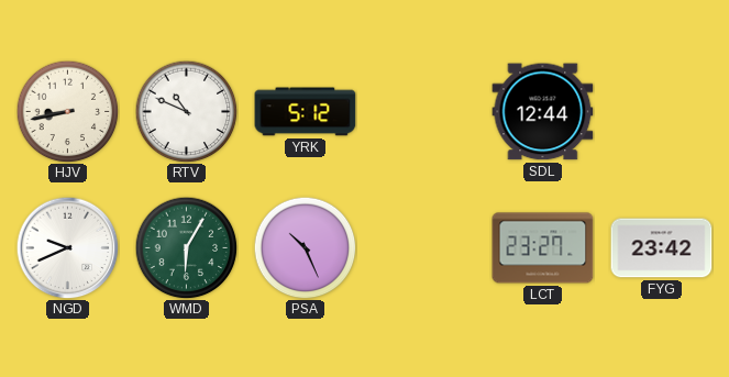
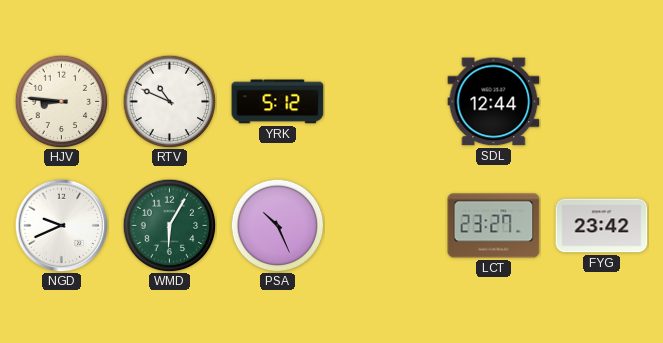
HJV: 8:43 -> 8:46 (61, 101)
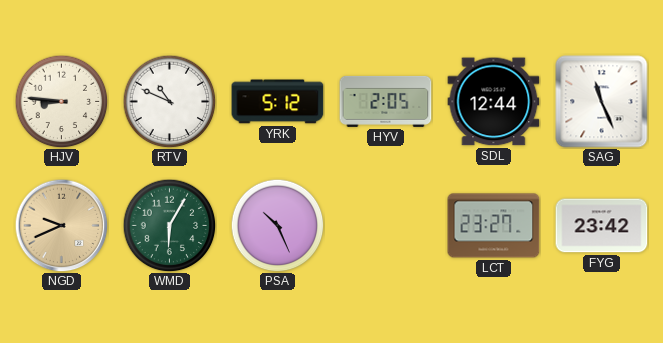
HYV: none -> 2:05 (386, 101)
SAG: none -> 11:26 (602, 102)
NGD dial: white -> champagne (61, 225)
